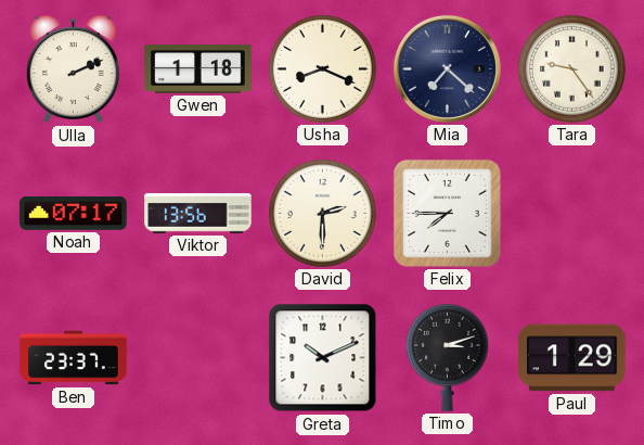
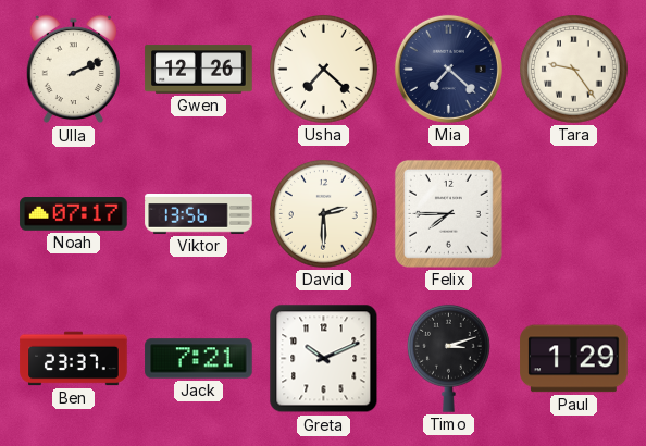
Gwen: 1:18 -> 12:26 (199, 70)
Usha: 8:19 -> 7:22 (324, 70)
Jack: none -> 7:21 (199, 359)
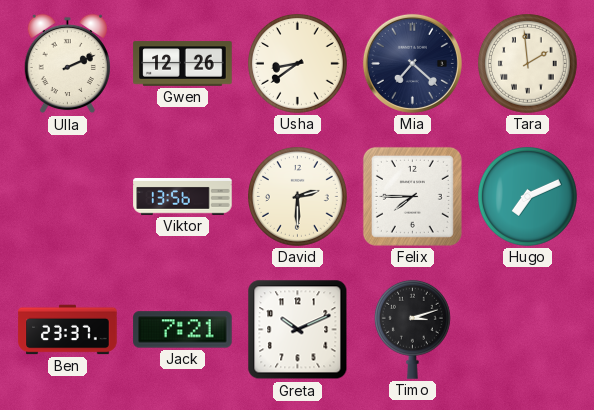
Usha: 7:22 -> 8:39 (298, 64)
Tara: 9:24 -> 1:59 (528, 64)
Noah: 07:17 -> none (74, 214)
Hugo: none -> 7:11 (528, 197)
Paul: 1:29 -> none (574, 359)
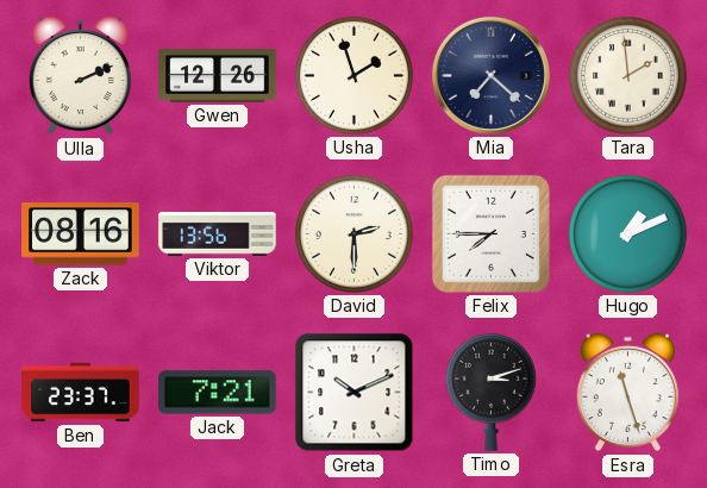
Usha: 8:39 -> 1:57 (355, 76)
Zack: none -> 08:16 (81, 234)
Hugo: 7:11 -> 1:11 (628, 234)
Esra: none -> 11:27 (627, 393)
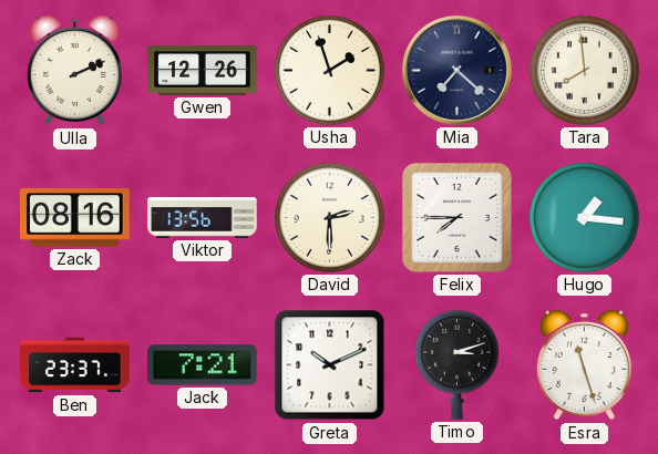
Tara: 1:59 -> 7:59 (585, 71)
Hugo: 1:11 -> 1:16 (585, 218)
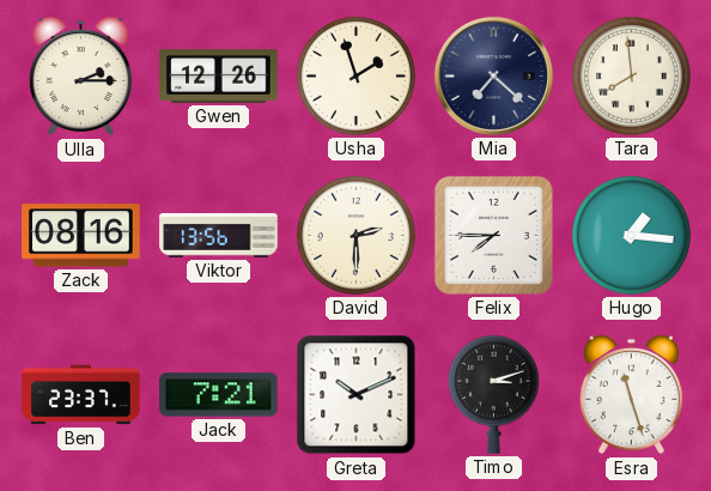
Ulla: 2:11 -> 2:15 (80, 77)
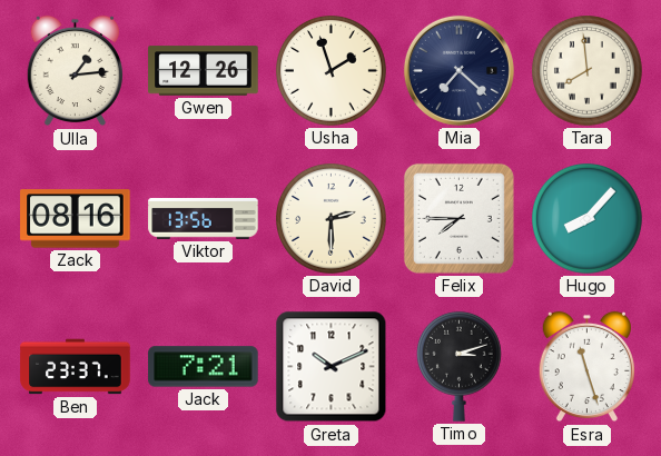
Ulla: 2:15 -> 1:14 (75, 71)
Hugo: 1:16 -> 8:07 (588, 219)
